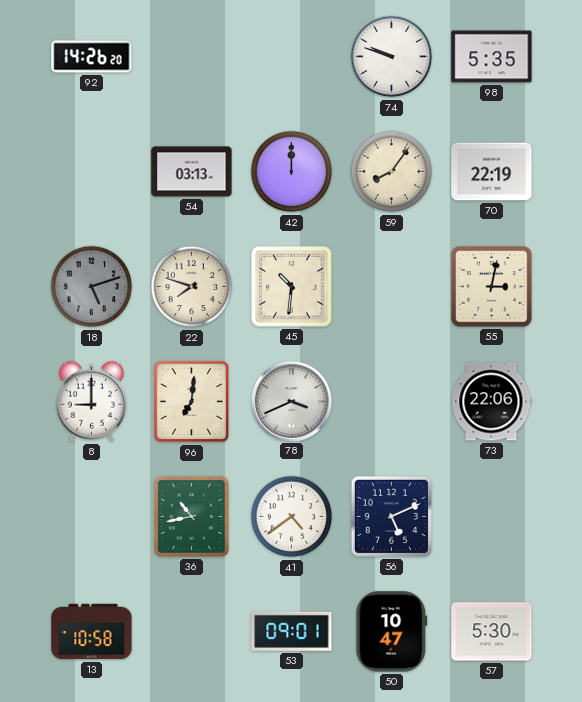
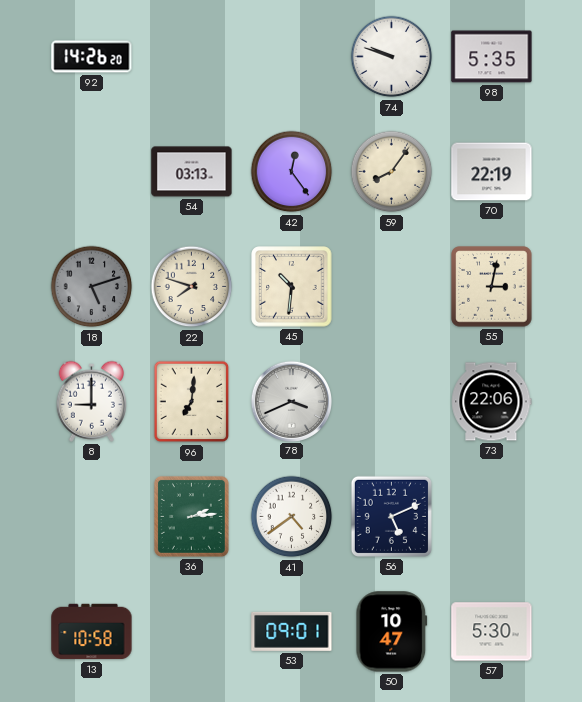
42: 12:00 -> 12:24 (292, 172)
36: 10:43 -> 2:14 (191, 516)
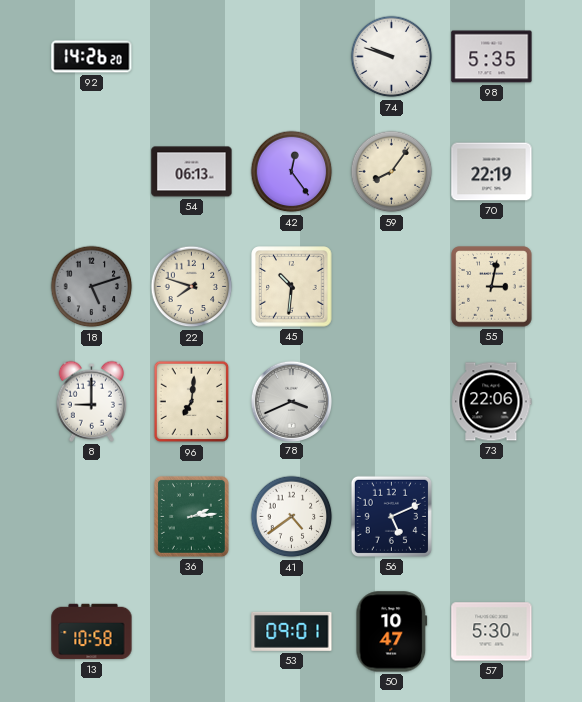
54: 03:13 -> 06:13 (192, 172)
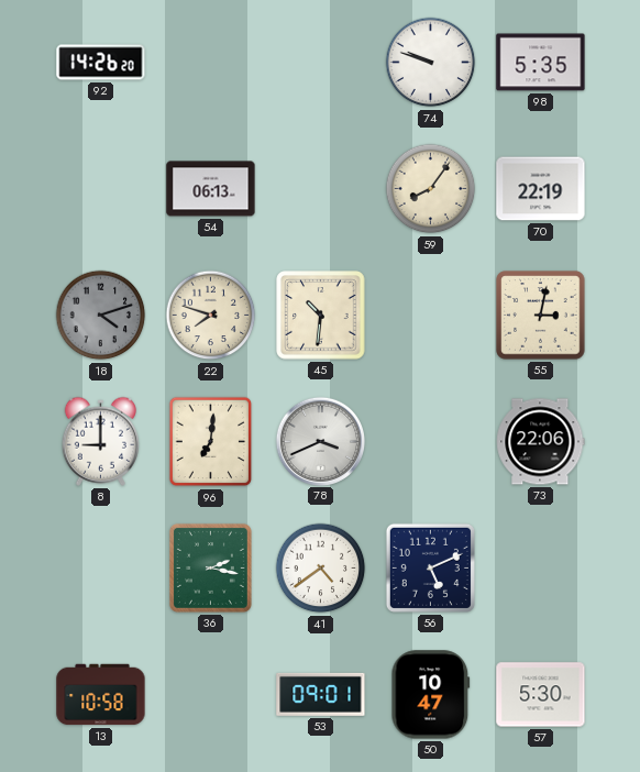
42: 12:24 -> none (292, 172)
18: 5:12 -> 4:12 (101, 316)
36: 2:14 -> 2:17 (210, 567)
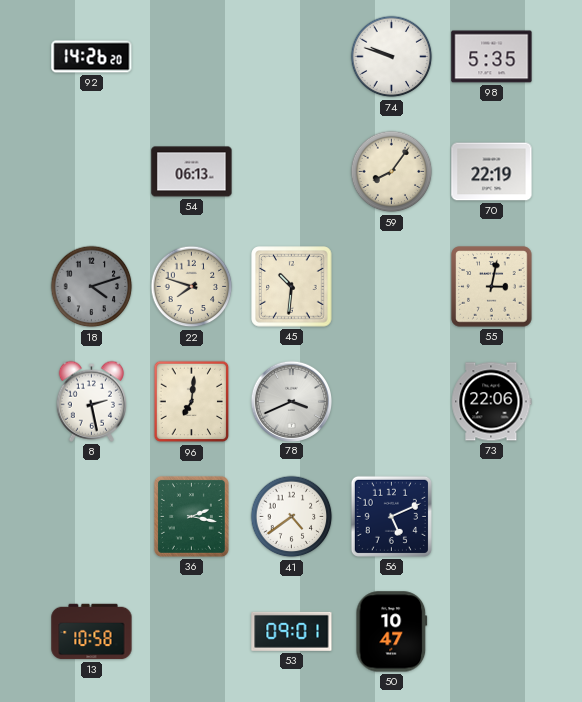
8: 9:00 -> 2:28 (91, 401)
57: 5:30 -> none (541, 695)
